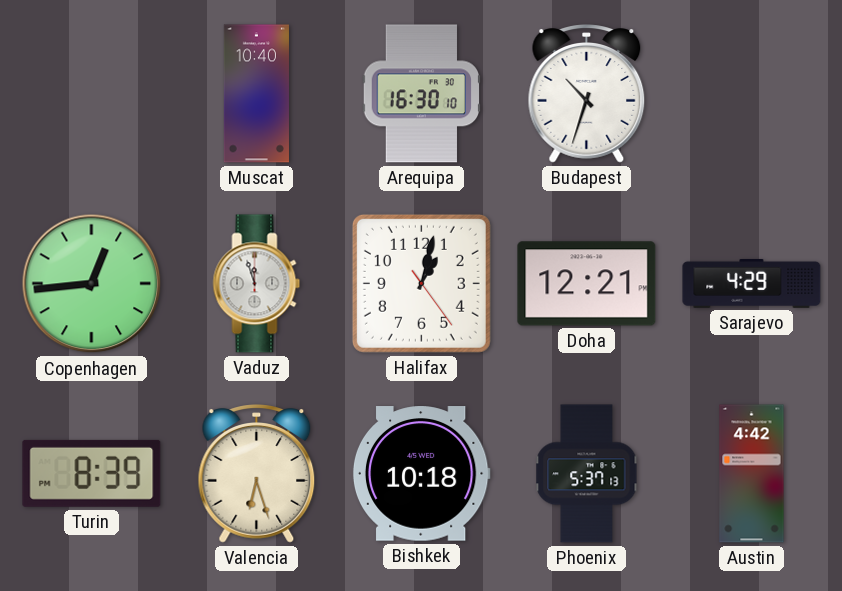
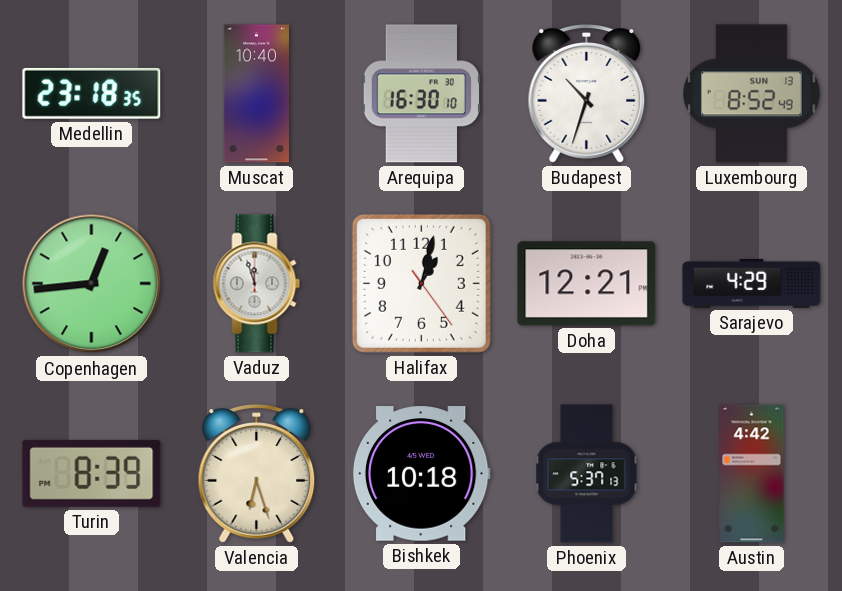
Medellin: none -> 23:18 (92, 93)
Luxembourg: none -> 8:52 (752, 94)
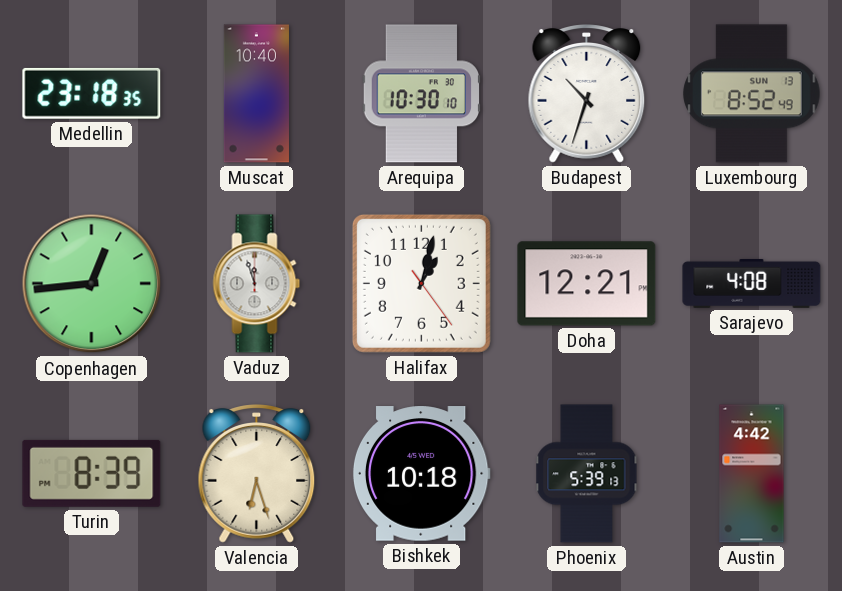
Arequipa: 16:30 -> 10:30 (422, 94)
Sarajevo: 4:29 -> 4:08 (752, 283)
Phoenix: 5:37 -> 5:39 (587, 474)
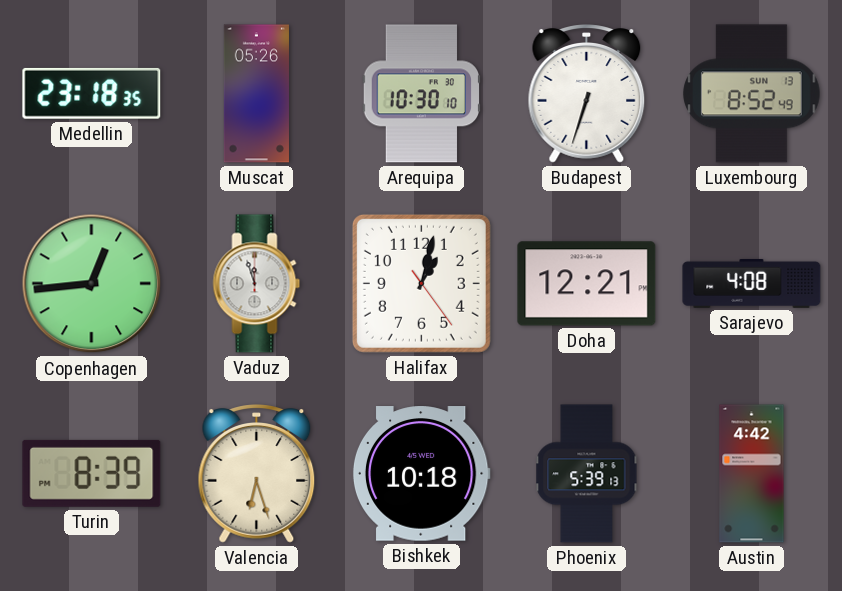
Muscat: 10:40 -> 05:26 (256, 94)
Budapest: 10:33 -> 6:33 (587, 94)
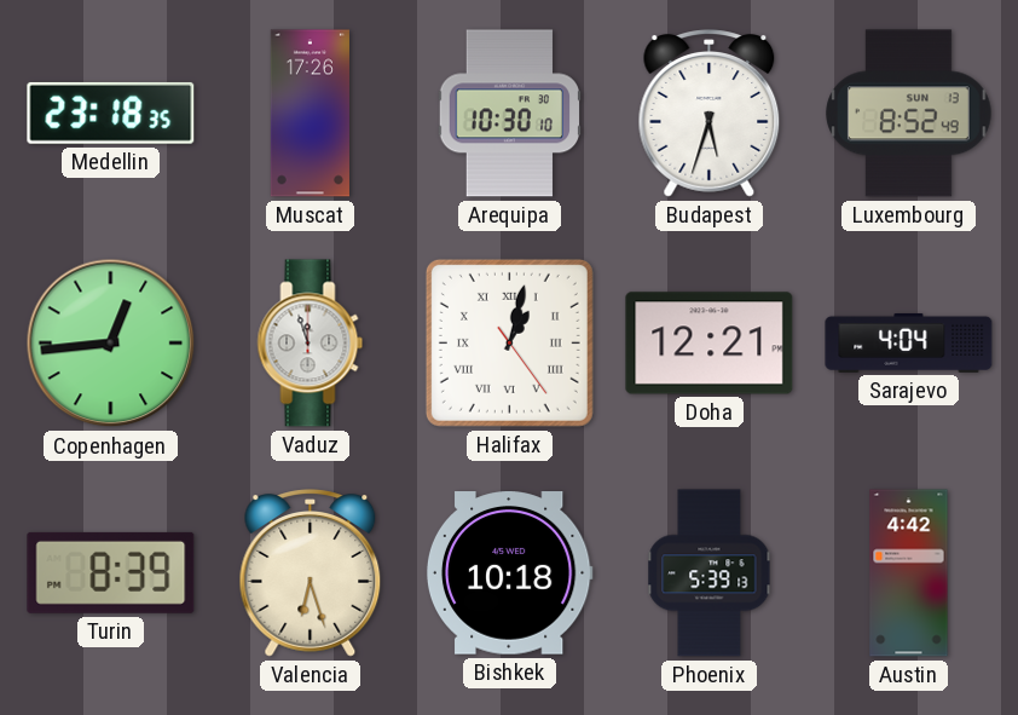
Muscat: 05:26 -> 17:26 (310, 114)
Budapest: 6:33 -> 5:33 (710, 114)
Halifax numerals: Arabic -> Roman (509, 342)
Sarajevo: 4:08 -> 4:04 (909, 342)
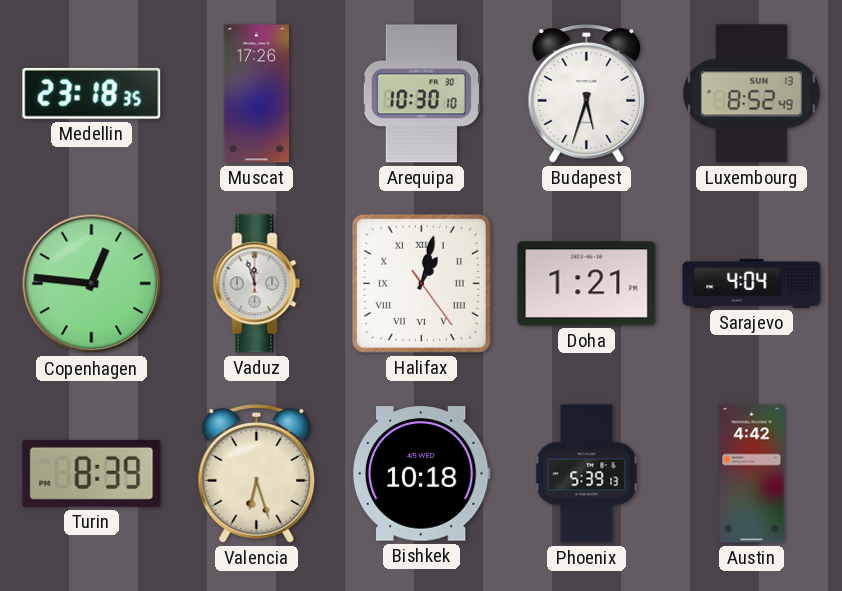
Copenhagen: 12:44 -> 12:46 (92, 284)
Doha: 12:21 -> 1:21 (587, 284)
